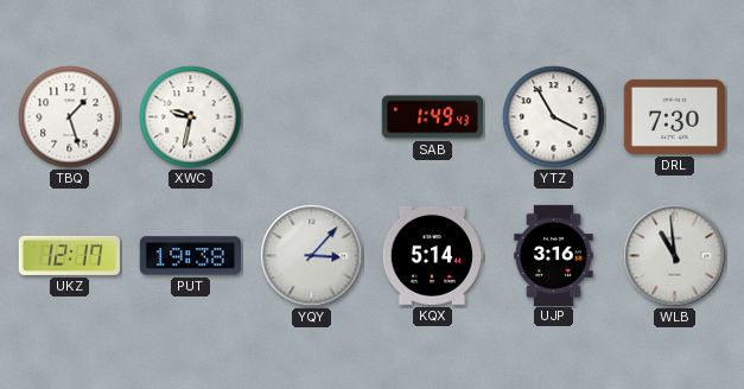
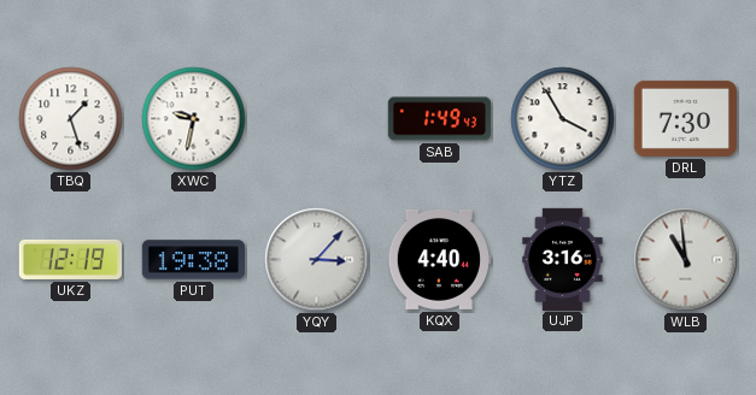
UKZ: 12:17 -> 12:19 (70, 259)
KQX: 5:14 -> 4:40 (439, 259)
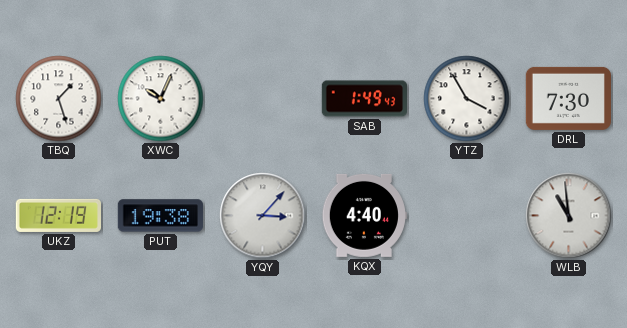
XWC: 9:32 -> 10:04 (161, 99)
UJP: 3:16 -> none (563, 259)
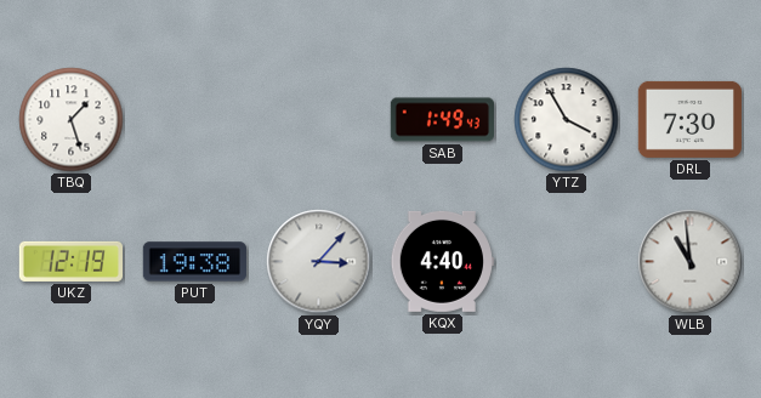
XWC: 10:04 -> none (161, 99)
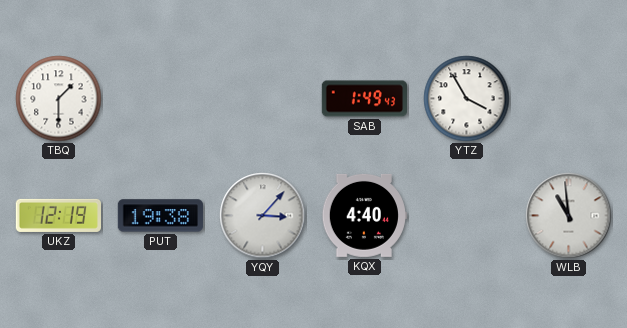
TBQ: 1:27 -> 1:30 (59, 99)
DRL: 7:30 -> none (689, 119)
